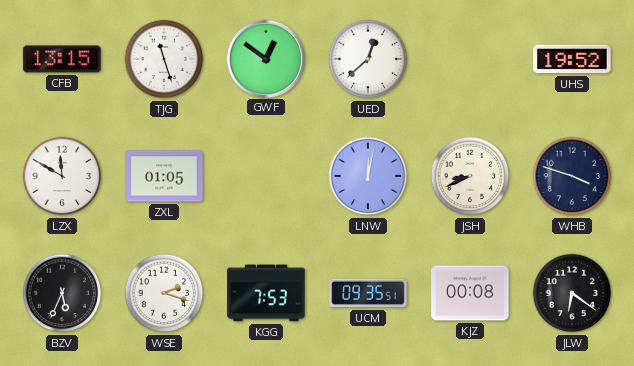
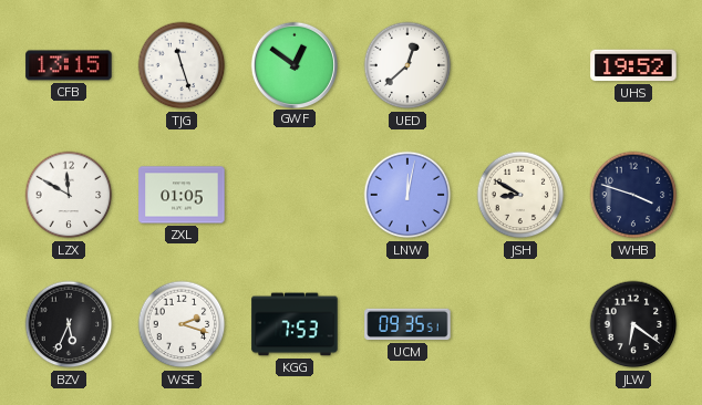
JSH: 8:41 -> 8:50 (520, 195)
KJZ: 00:08 -> none (470, 293)
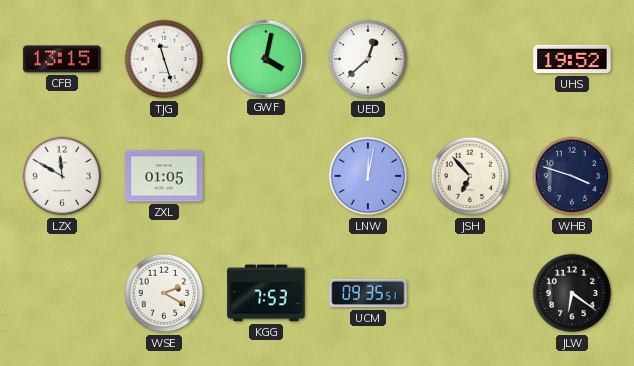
GWF: 12:51 -> 4:02 (265, 58)
JSH: 8:50 -> 6:53 (470, 176)
BZV: 5:34 -> none (69, 324)
WSE: 2:18 -> 2:20 (164, 293)
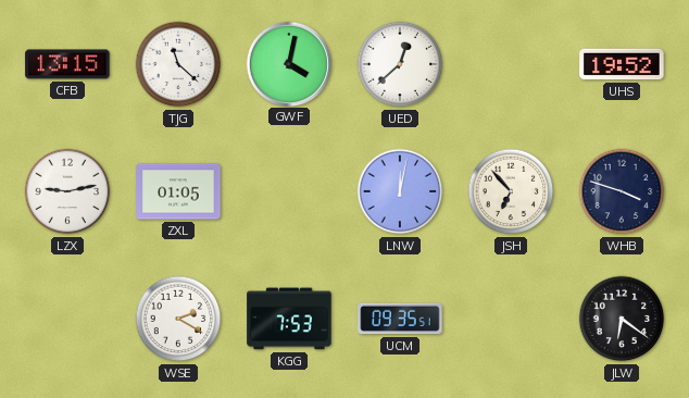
TJG: 11:27 -> 11:22 (178, 64)
LZX: 11:50 -> 9:13 (67, 191)
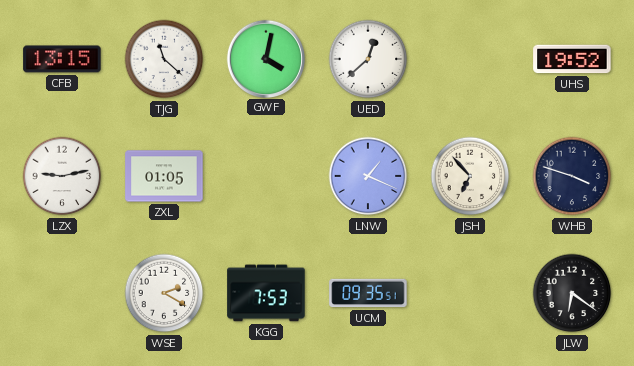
LNW: 12:02 -> 1:19 (368, 176)
